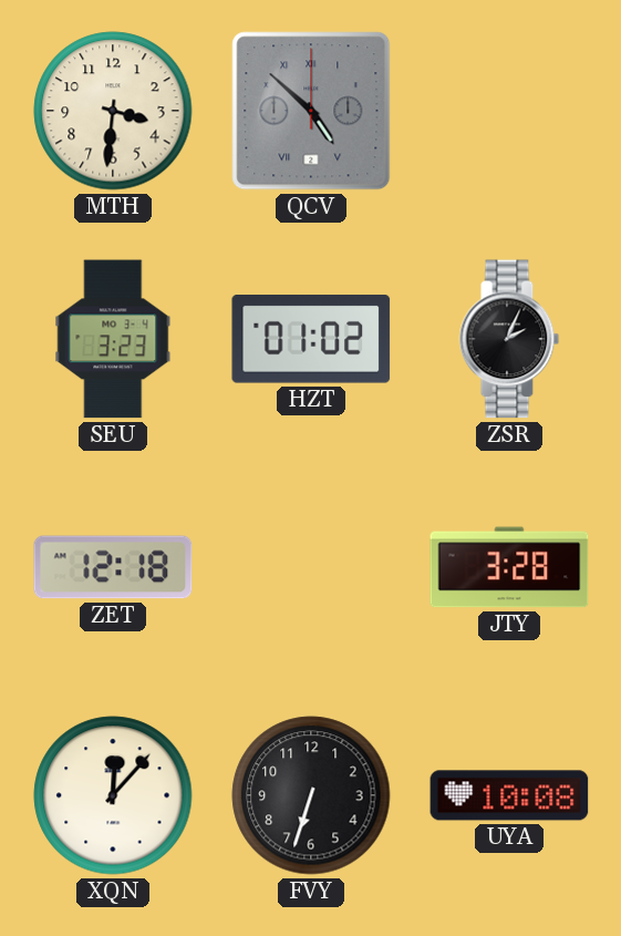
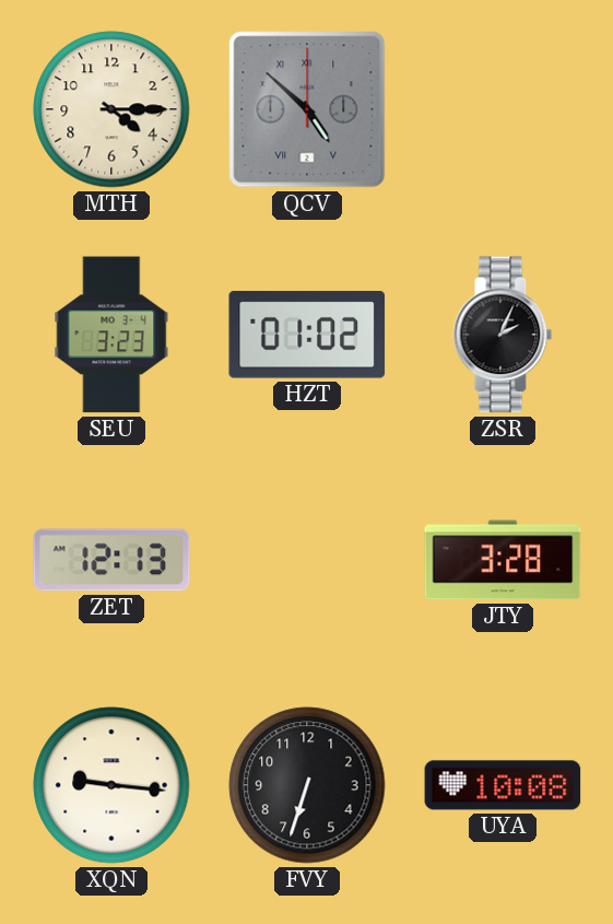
MTH: 3:31 -> 4:15 (111, 109)
ZET: 12:18 -> 12:13 (111, 560)
XQN: 12:07 -> 9:16 (111, 785)
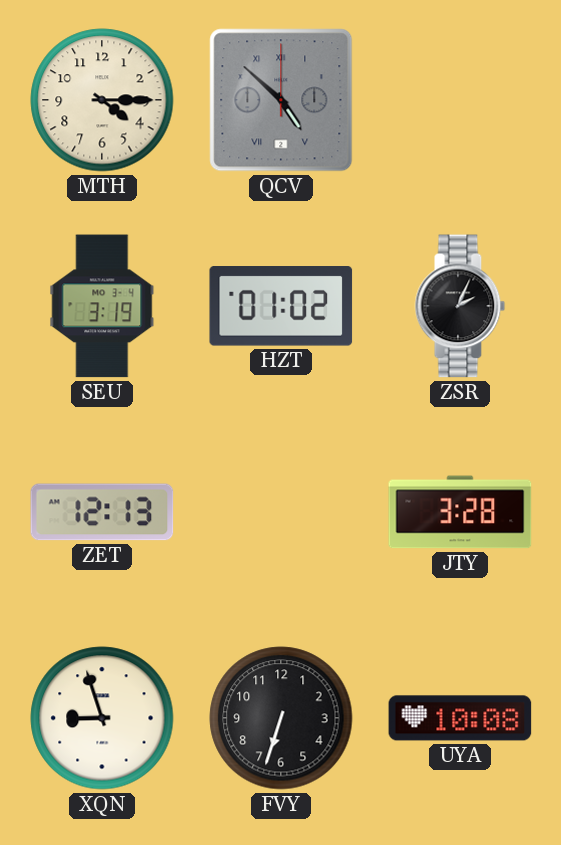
SEU: 3:23 -> 3:19 (102, 306)
XQN: 9:16 -> 8:57 (102, 718)
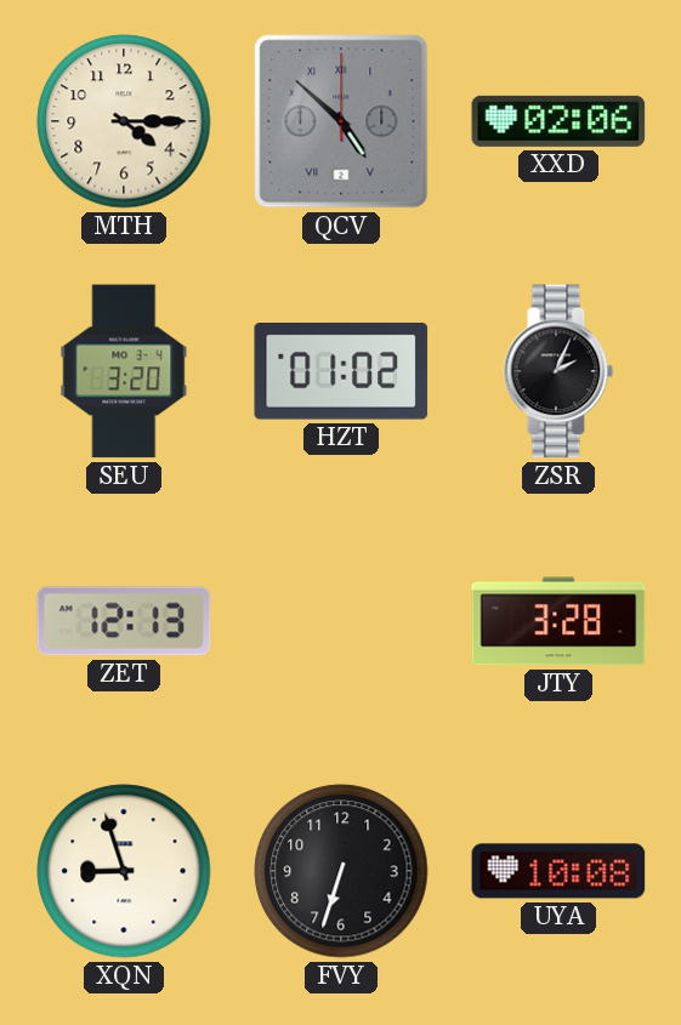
XXD: none -> 02:06 (558, 121)
SEU: 3:19 -> 3:20 (124, 371)
